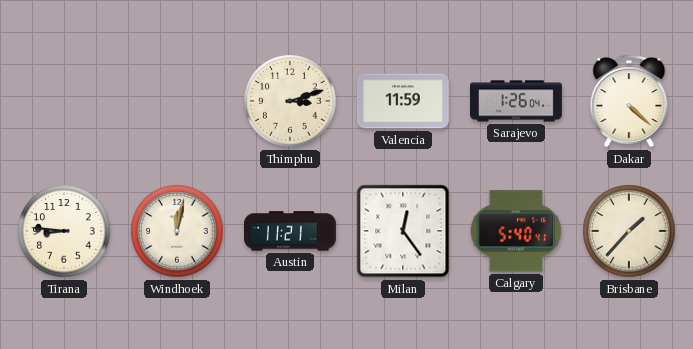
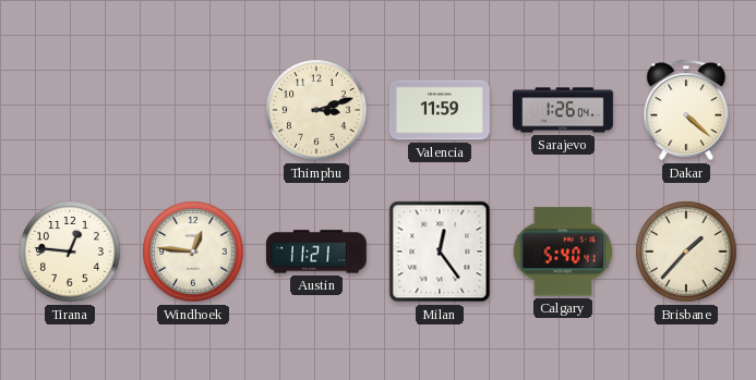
Tirana: 8:46 -> 12:46 (70, 252)
Windhoek: 12:02 -> 12:46 (193, 252)
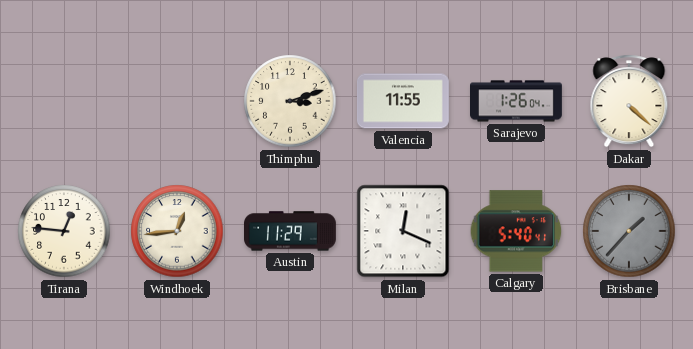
Valencia: 11:59 -> 11:55 (403, 101)
Windhoek: 12:46 -> 12:44 (177, 231)
Austin: 11:21 -> 11:29 (291, 231)
Milan: 12:24 -> 12:19 (403, 231)
Brisbane dial: cream -> grey (629, 231)
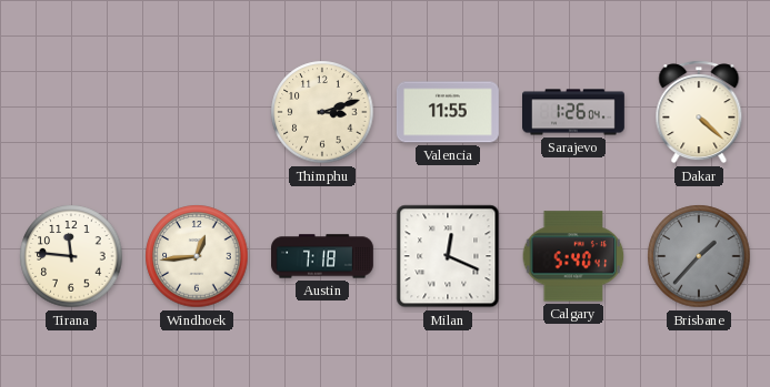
Tirana: 12:46 -> 11:46 (71, 256)
Austin: 11:29 -> 7:18 (323, 256)
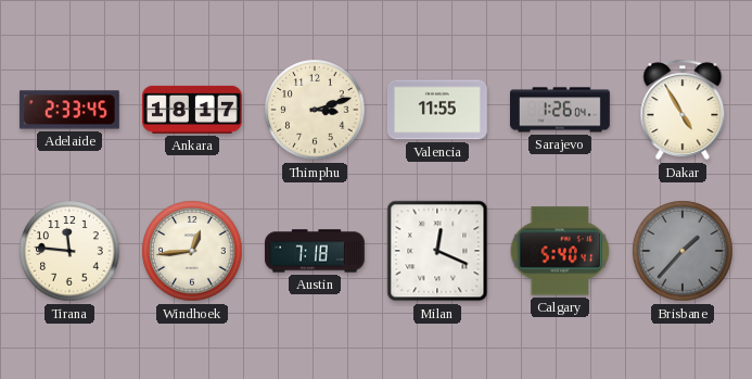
Adelaide: none -> 2:33 (69, 110)
Ankara: none -> 18:17 (192, 110)
Dakar: 4:22 -> 4:55 (683, 110)
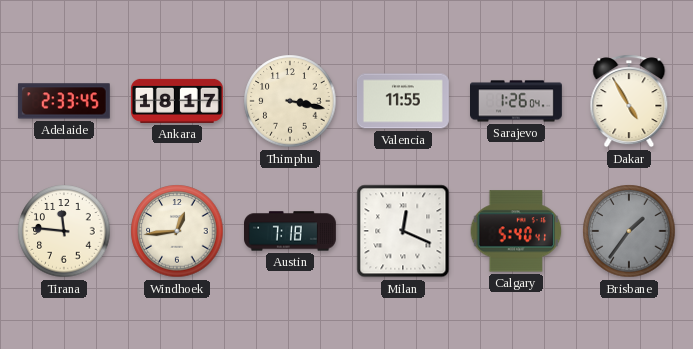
Thimphu: 3:12 -> 3:17 (290, 101)
Brisbane: 1:37 -> 1:36 (629, 231)
